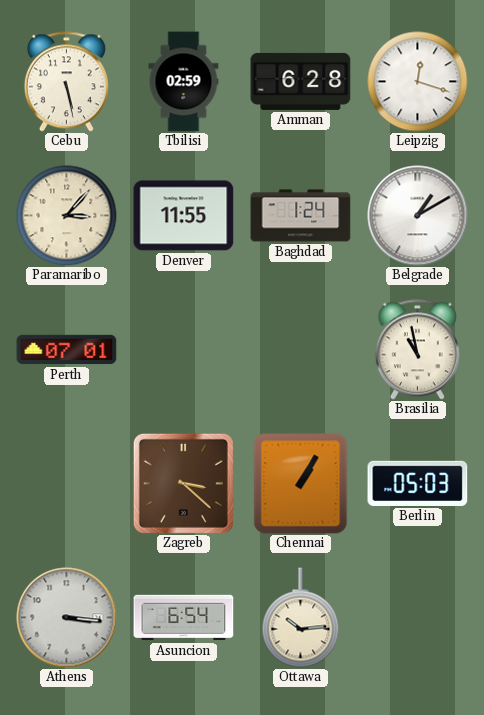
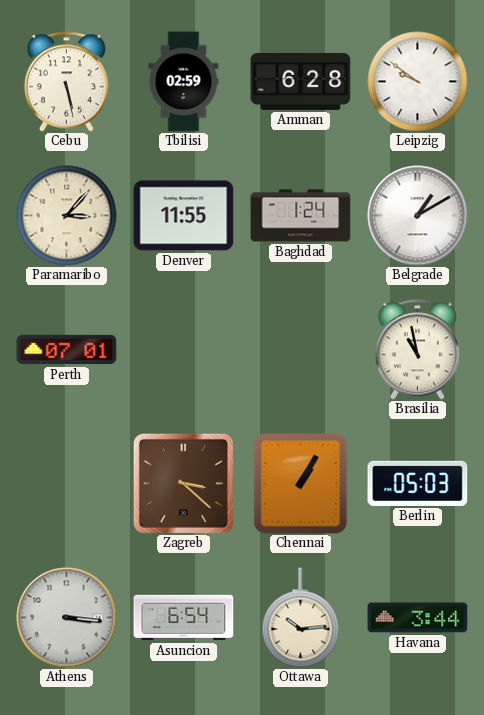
Leipzig: 12:18 -> 9:51 (418, 82)
Havana: none -> 3:44 (418, 618)
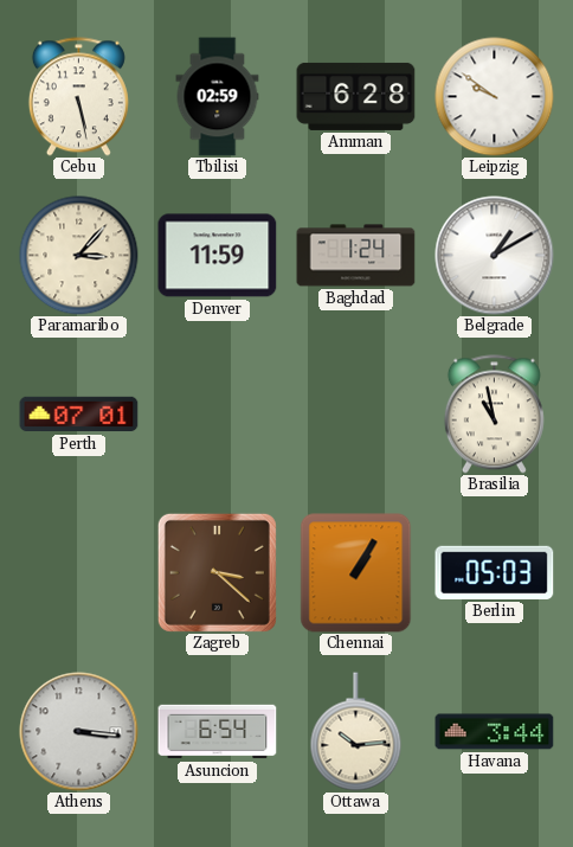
Denver: 11:55 -> 11:59 (218, 256)
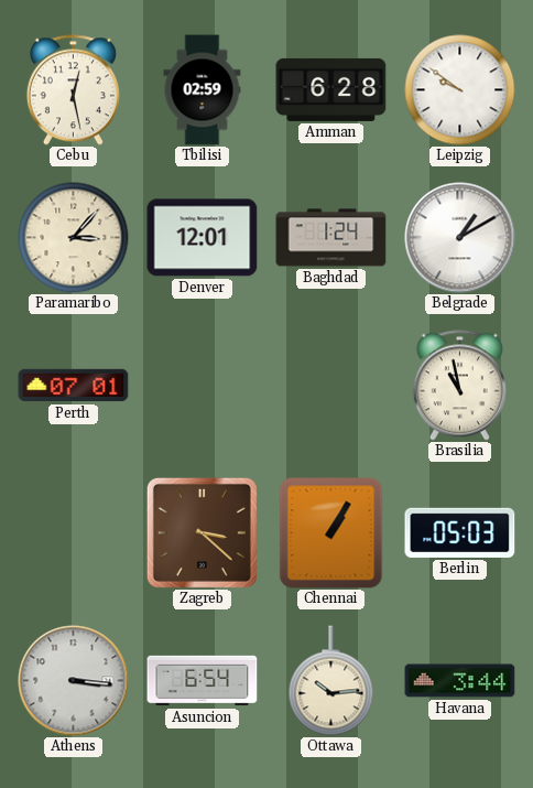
Cebu: 5:28 -> 12:28 (73, 90)
Denver: 11:59 -> 12:01 (203, 238)
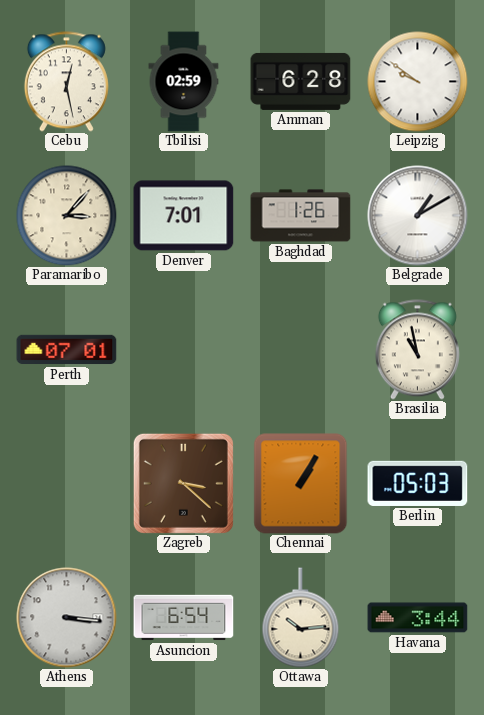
Denver: 12:01 -> 7:01 (184, 216)
Baghdad: 1:24 -> 1:26 (301, 216)
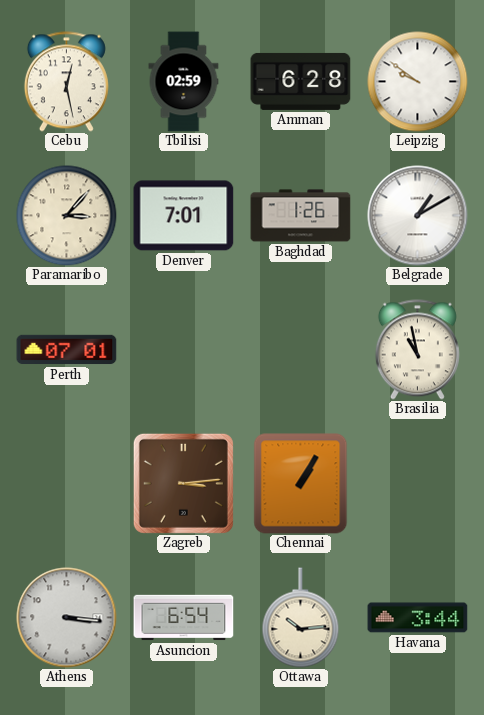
Zagreb: 3:22 -> 3:14 (183, 483)
Berlin: 05:03 -> none (418, 483)
